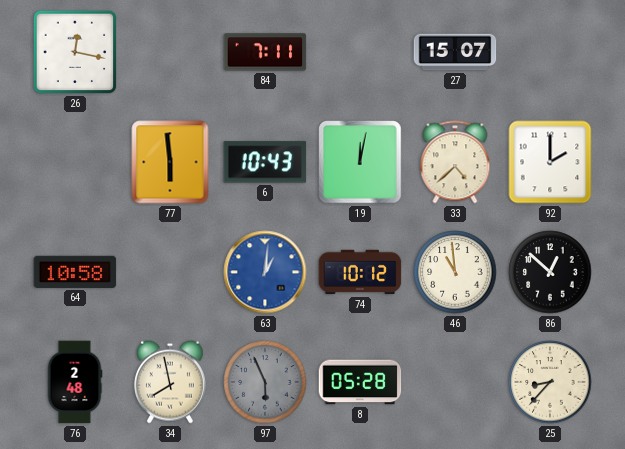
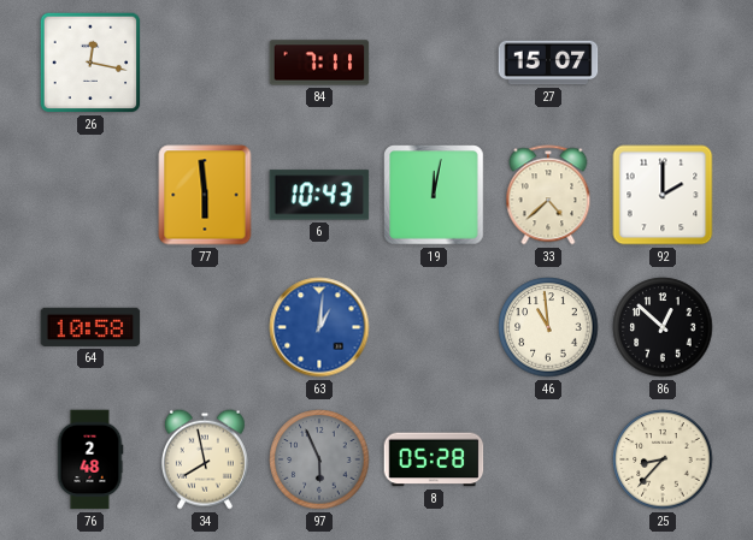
74: 10:12 -> none (360, 272)
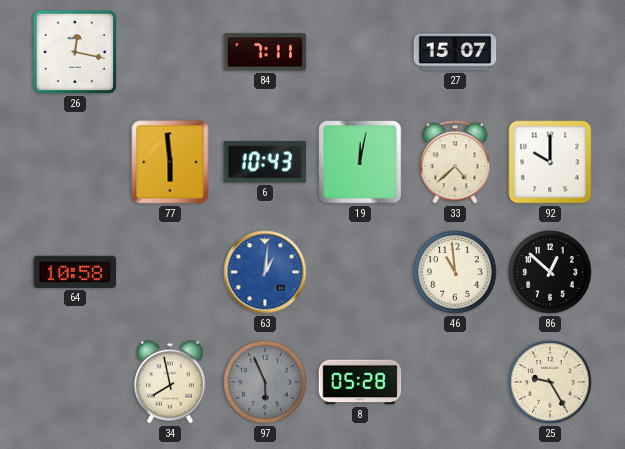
92: 2:00 -> 10:00 (550, 162)
76: 2:48 -> none (90, 459)
25: 8:37 -> 9:25 (550, 382)
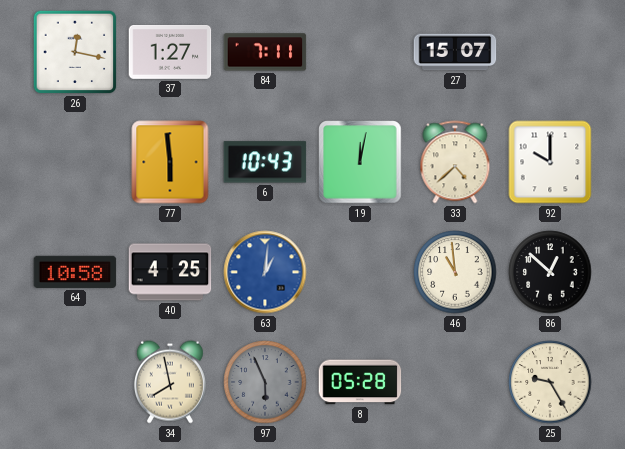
37: none -> 1:27 (170, 52)
40: none -> 4:25 (170, 272)
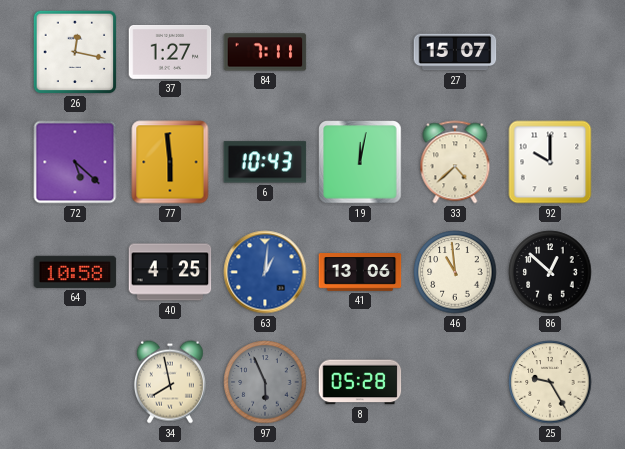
72: none -> 5:22 (75, 162)
41: none -> 13:06 (360, 273)
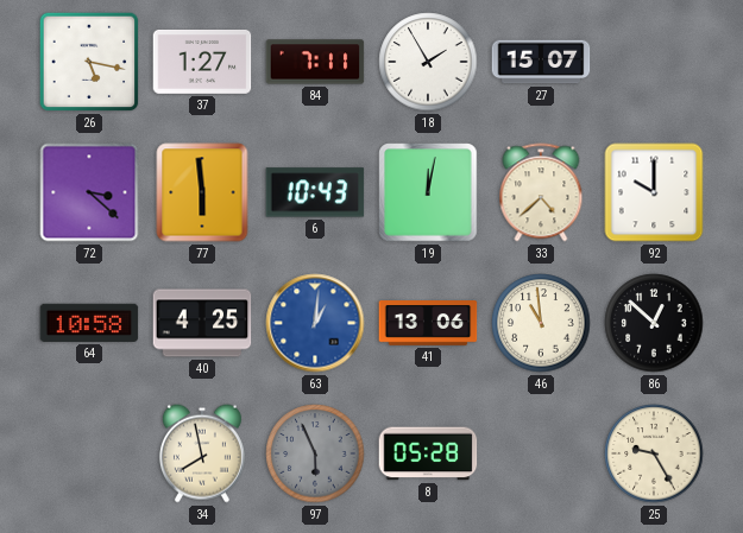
26: 12:17 -> 5:17 (89, 62)
18: none -> 1:55 (428, 62)
72: 5:22 -> 3:22 (89, 192)
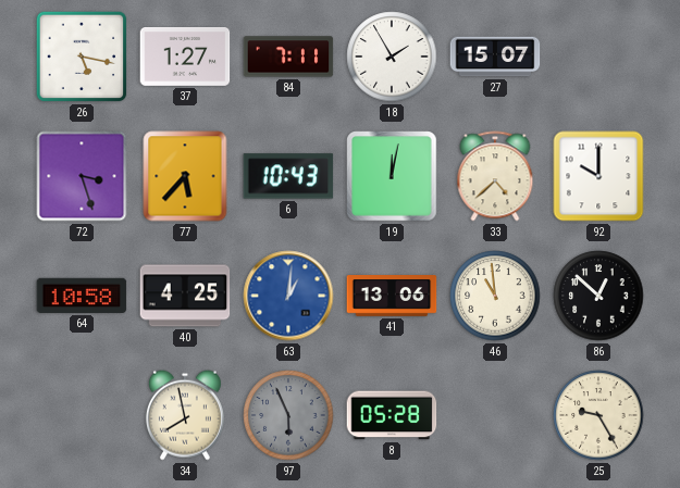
72: 3:22 -> 3:27 (82, 176)
77: 5:59 -> 5:37 (185, 176)
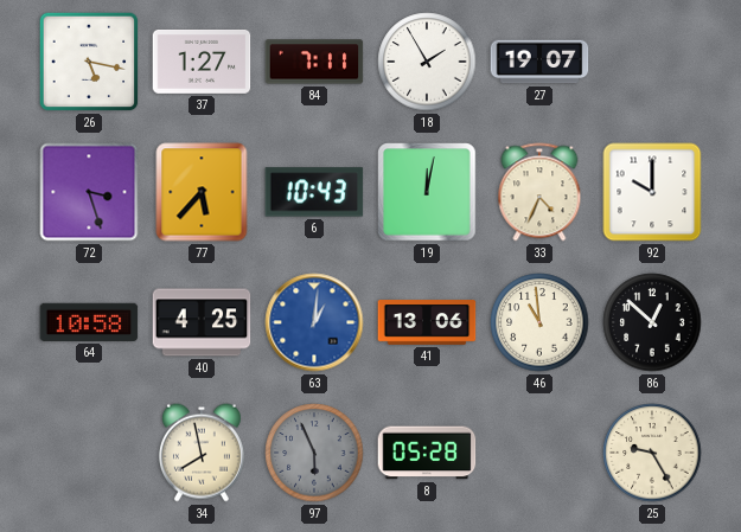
27: 15:07 -> 19:07 (539, 62)
33: 4:38 -> 4:34 (539, 192)
